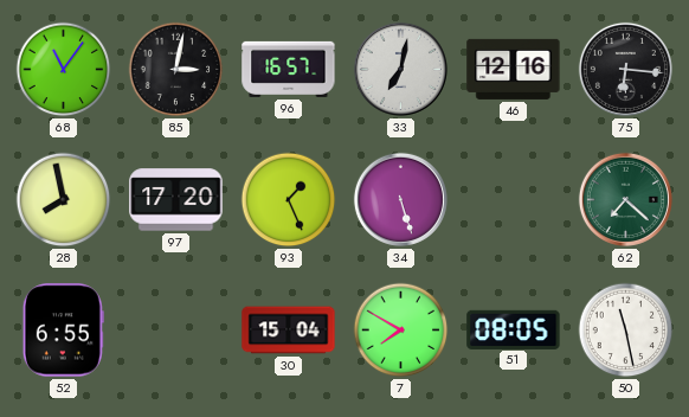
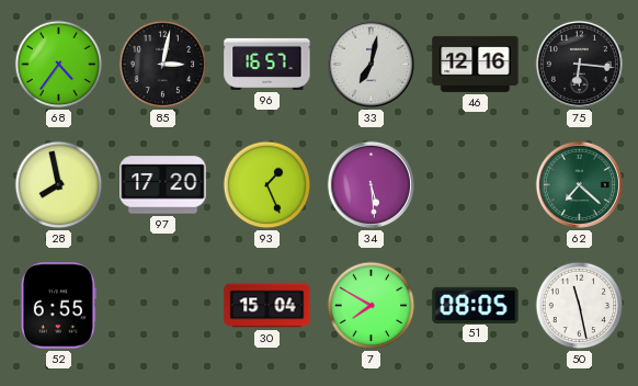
68: 11:06 -> 4:36 (59, 65)
34: 5:27 -> 5:29 (371, 184)
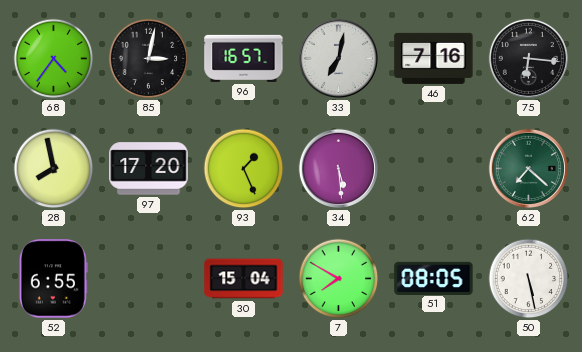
46: 12:16 -> 7:16 (434, 58)
50: 11:28 -> 5:28 (529, 279)
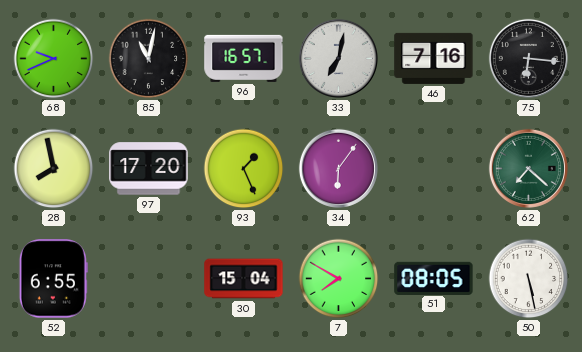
68: 4:36 -> 9:41 (54, 59)
85: 3:02 -> 11:02 (149, 59)
34: 5:29 -> 6:06 (338, 168)
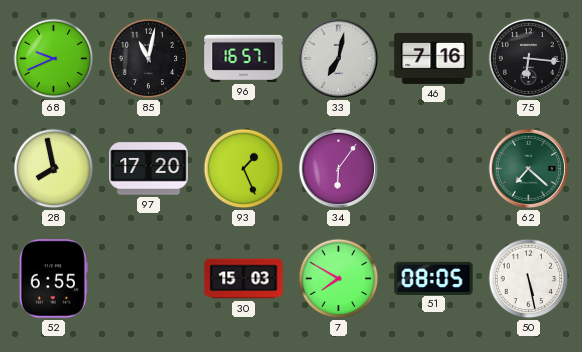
30: 15:04 -> 15:03 (244, 279)
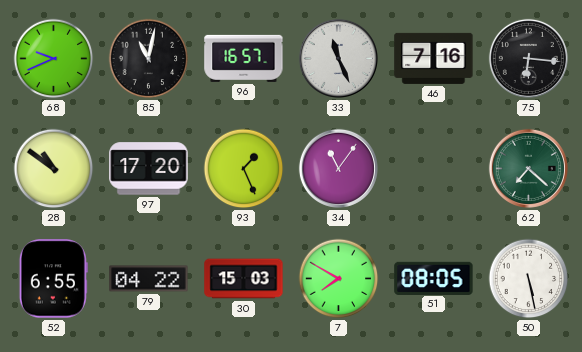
33: 7:02 -> 11:26 (338, 58)
28: 7:58 -> 10:51 (54, 169)
34: 6:06 -> 11:06 (338, 168)
79: none -> 04:22 (149, 279)
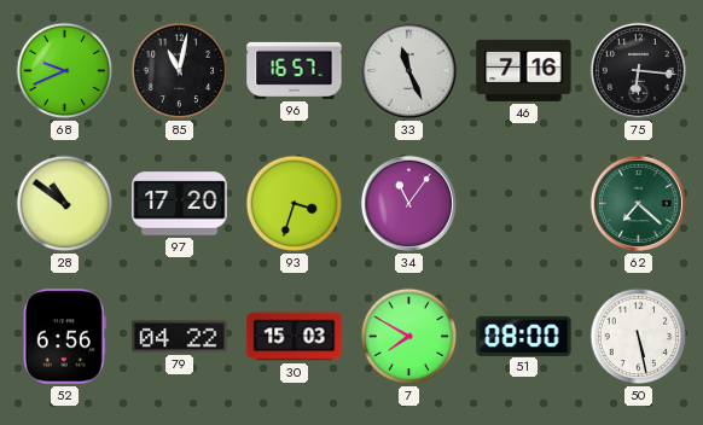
93: 1:26 -> 3:33 (295, 204)
52: 6:55 -> 6:56 (64, 337)
51: 08:05 -> 08:00 (524, 336)
